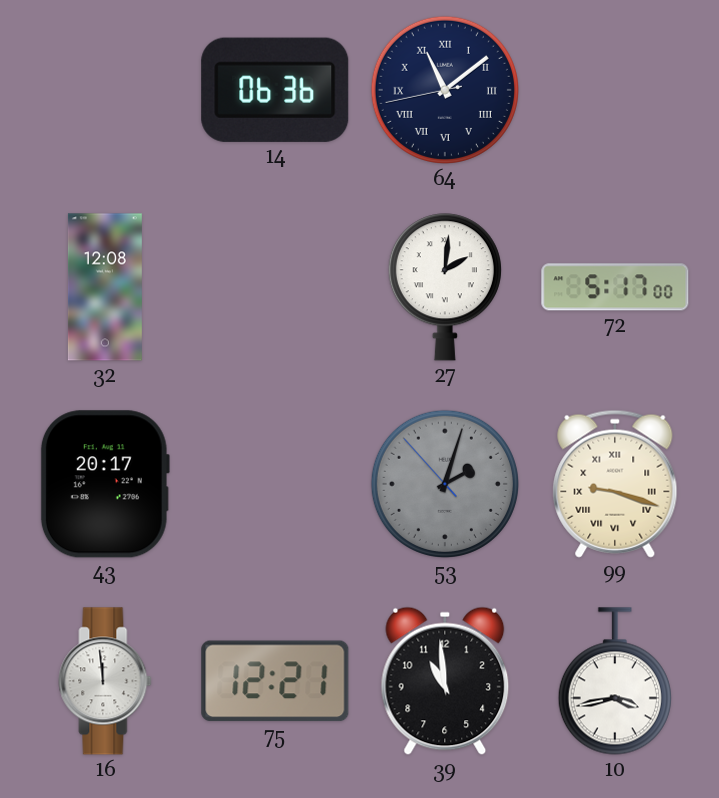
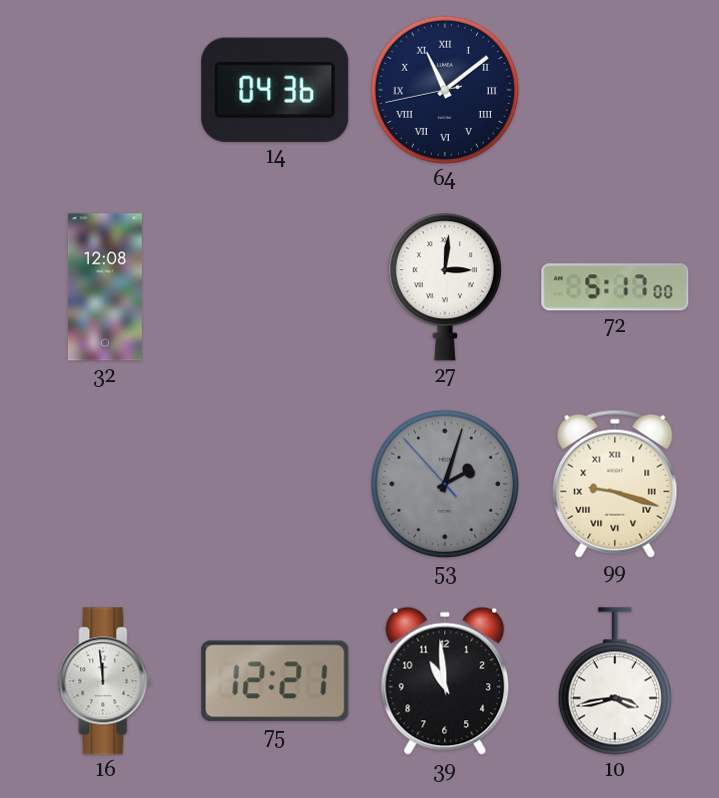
14: 06:36 -> 04:36 (275, 90)
27: 2:01 -> 3:01 (445, 287)
43: 20:17 -> none (105, 484)
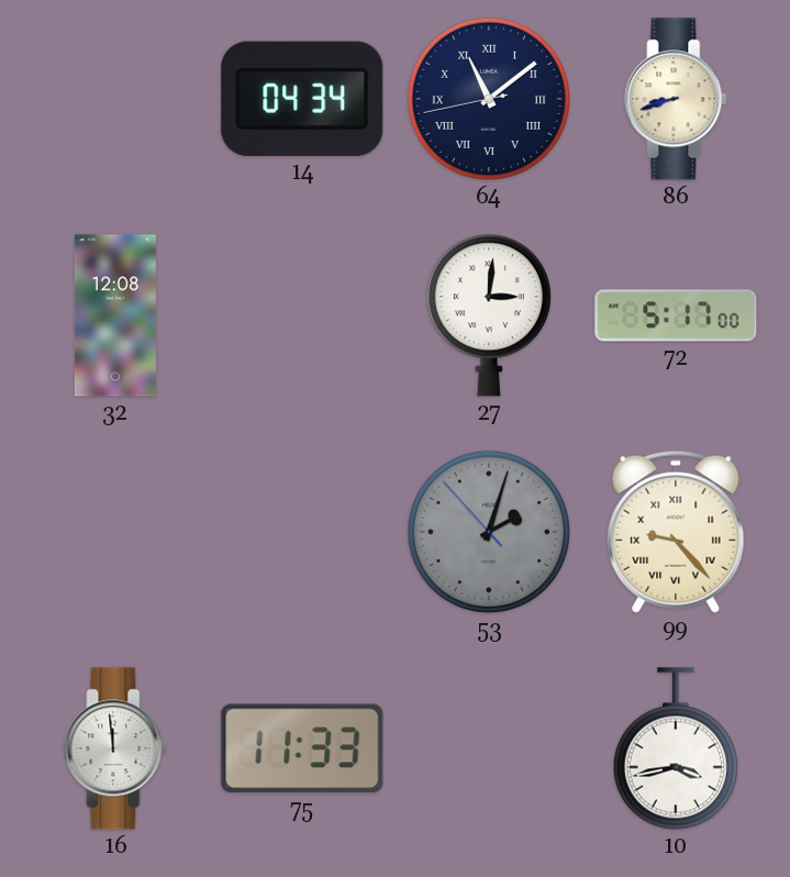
14: 04:36 -> 04:34 (302, 99)
86: none -> 8:42 (676, 99)
99: 9:18 -> 9:23 (676, 532)
75: 12:21 -> 11:33 (302, 748)
39: 10:59 -> none (445, 681)
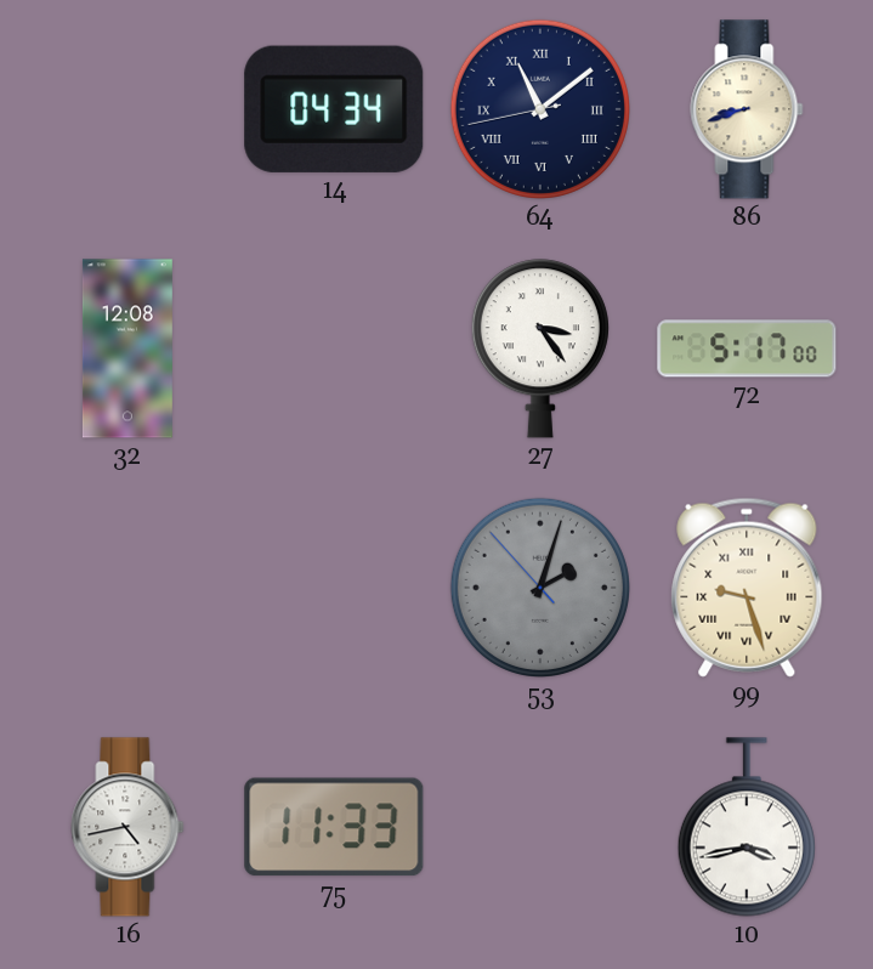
27: 3:01 -> 3:24 (540, 348)
99: 9:23 -> 9:27 (747, 588)
16: 11:59 -> 4:43 (127, 827)
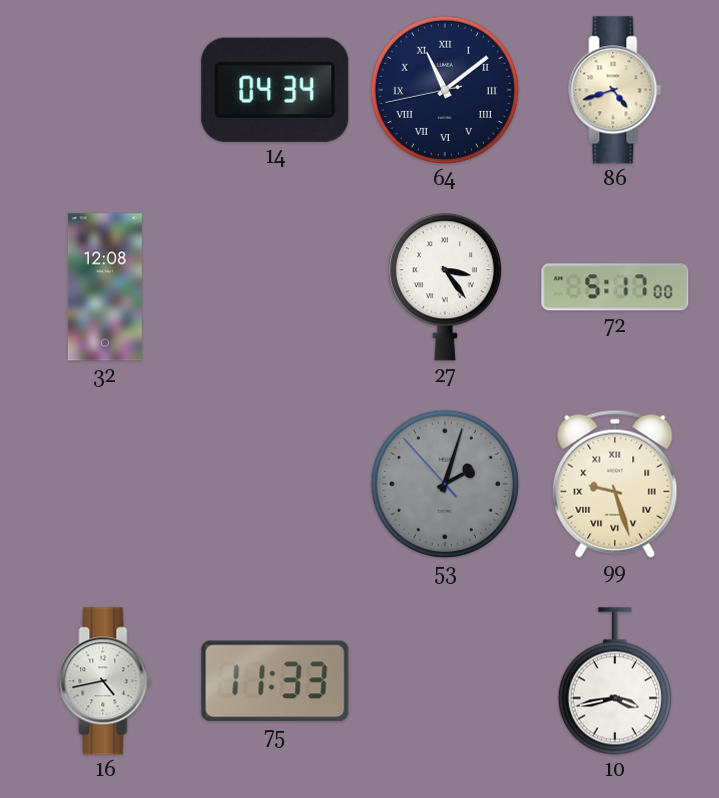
86: 8:42 -> 4:42 (615, 90)
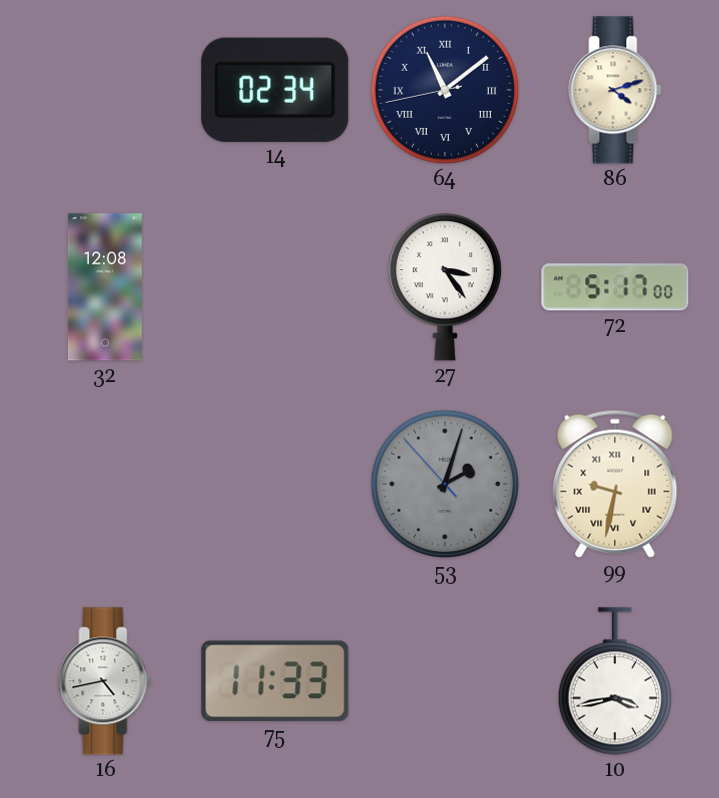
14: 04:34 -> 02:34 (275, 90)
86: 4:42 -> 4:12 (615, 90)
99: 9:27 -> 9:32 (615, 484)
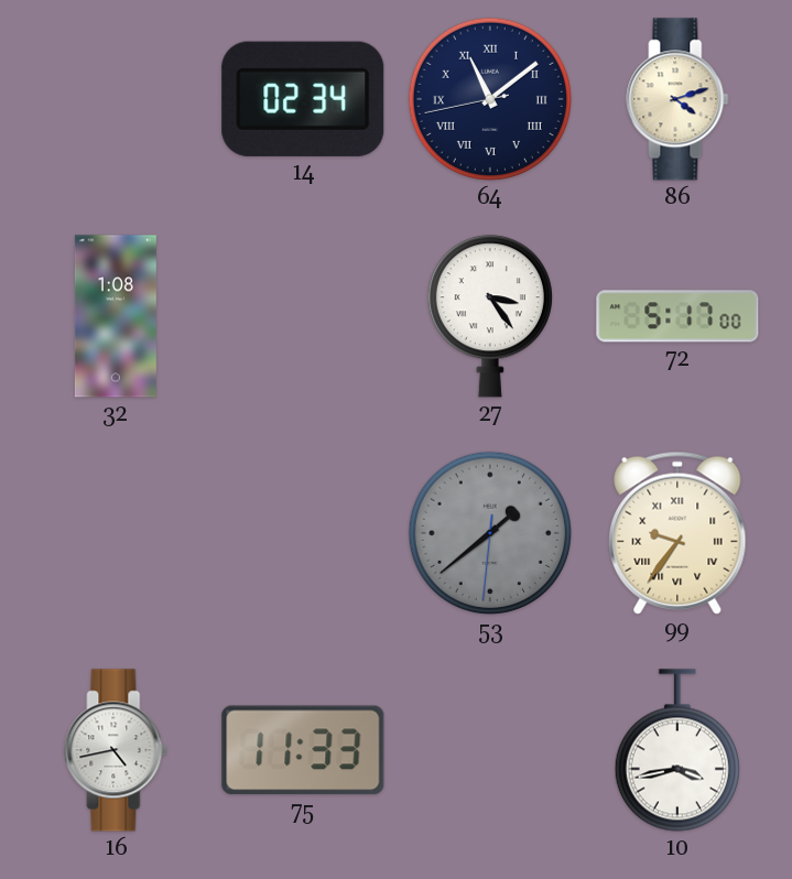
32: 12:08 -> 1:08 (116, 316)
53: 2:02 -> 1:38 (490, 533)
99: 9:32 -> 9:36 (677, 533)
